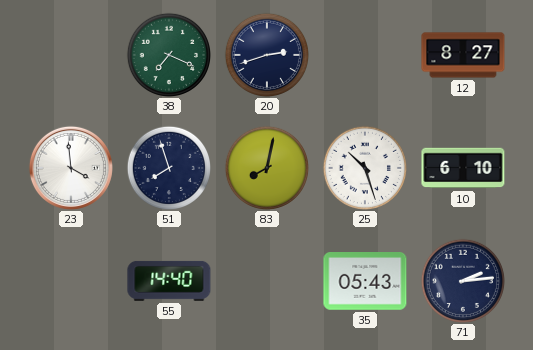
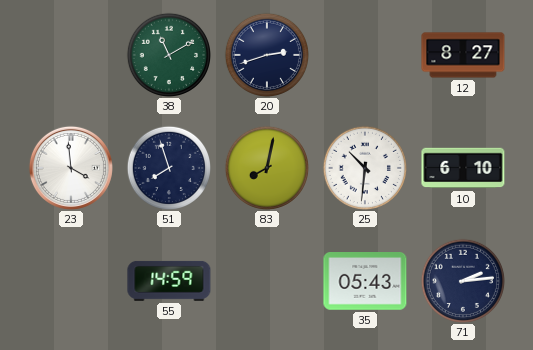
38: 7:19 -> 11:10 (168, 54)
25: 10:27 -> 10:31 (364, 167)
55: 14:40 -> 14:59 (169, 281)
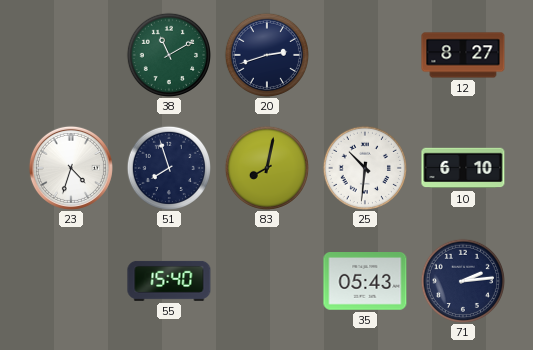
23: 3:59 -> 4:33 (71, 168)
55: 14:59 -> 15:40 (169, 281)
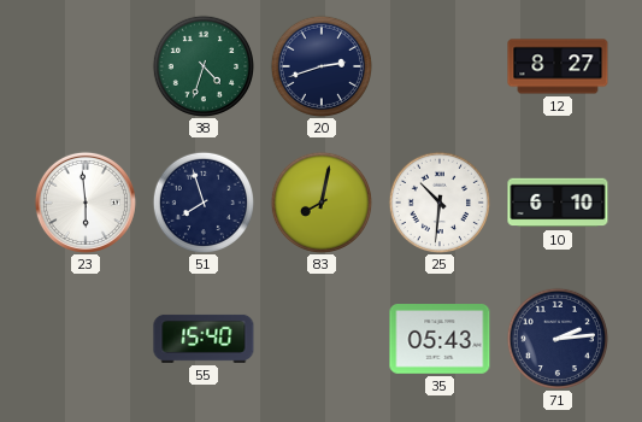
38: 11:10 -> 4:33 (202, 65)
23: 4:33 -> 5:59 (86, 203)
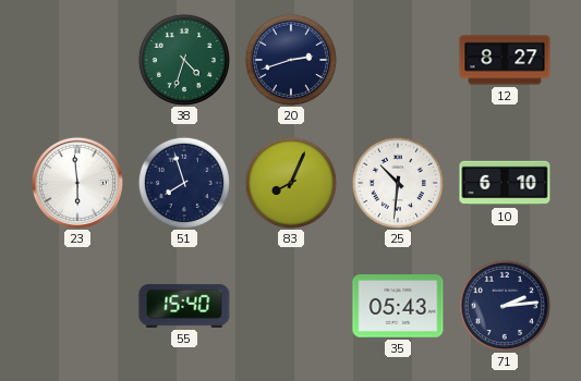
83: 8:02 -> 8:04 (290, 182)
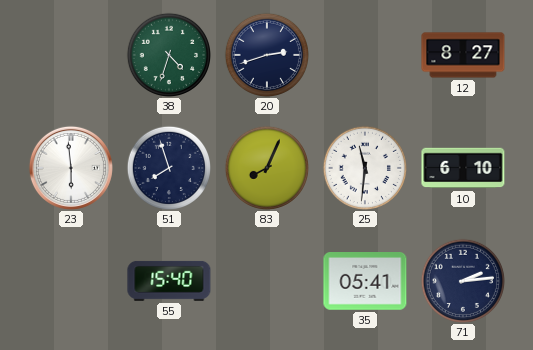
25: 10:31 -> 11:31 (364, 167)
35: 05:43 -> 05:41 (365, 282)
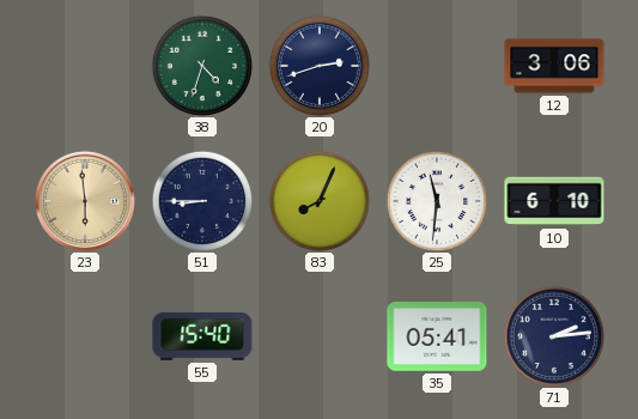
12: 8:27 -> 3:06 (554, 66)
23 dial: white -> champagne (85, 201)
51: 7:57 -> 8:45 (201, 200)
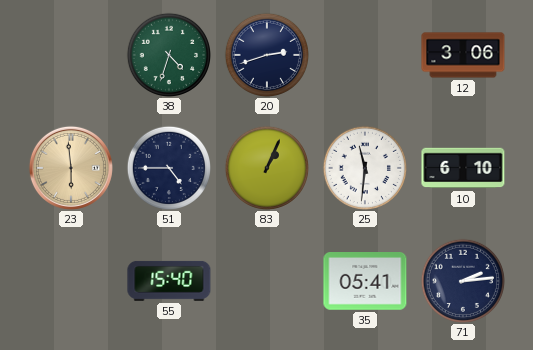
51: 8:45 -> 4:45 (168, 167)
83: 8:04 -> 1:04 (266, 167)
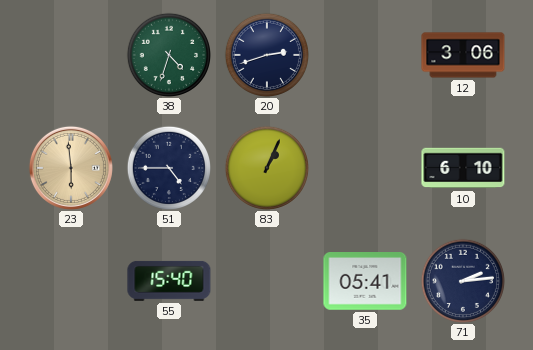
25: 11:31 -> none (364, 167)
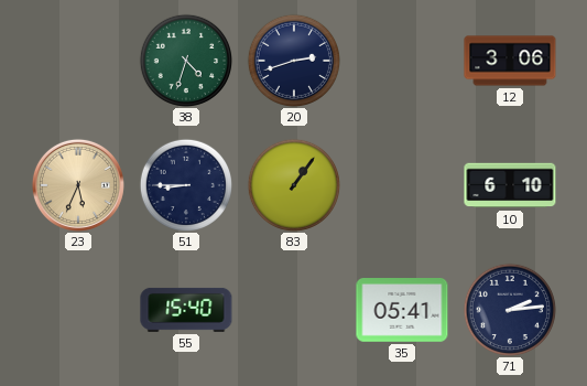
23: 5:59 -> 5:34 (78, 185)
51: 4:45 -> 8:45 (185, 184)
83: 1:04 -> 1:06 (293, 184)
